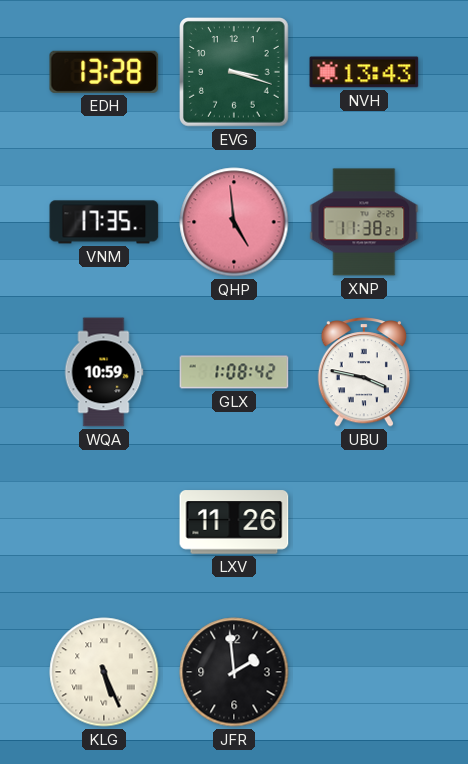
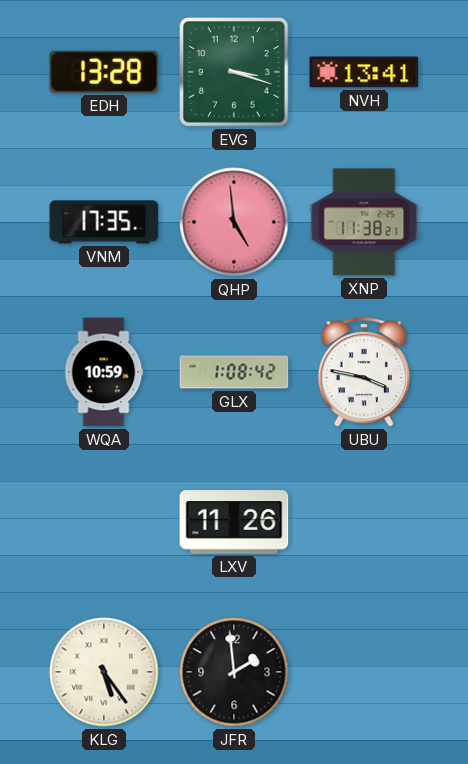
NVH: 13:43 -> 13:41 (364, 72)
KLG: 5:26 -> 5:24 (104, 672)
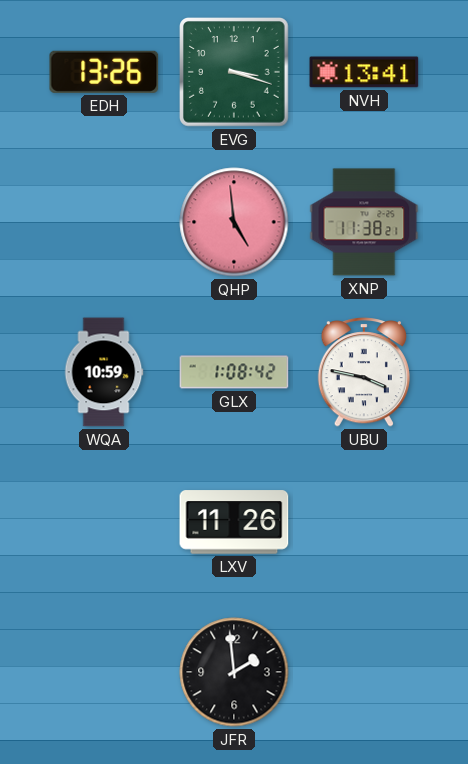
EDH: 13:28 -> 13:26 (104, 72)
VNM: 17:35 -> none (104, 222)
KLG: 5:24 -> none (104, 672)
